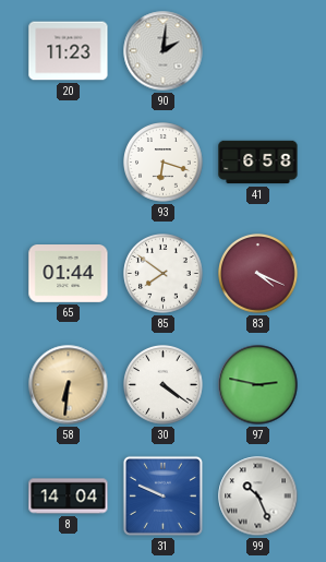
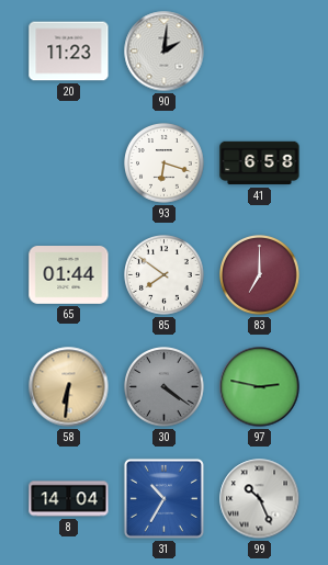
83: 4:19 -> 7:00 (260, 275)
30 dial: white -> grey (165, 387)
31: 9:49 -> 10:35 (163, 498)
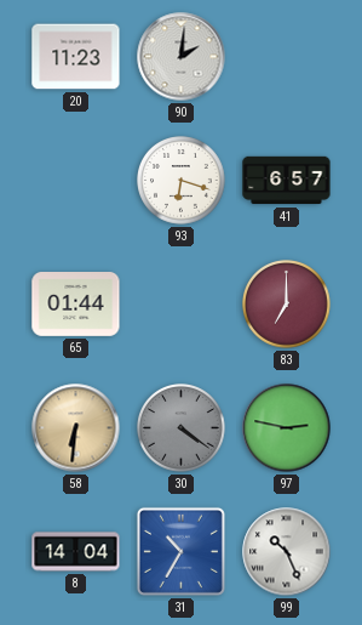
41: 6:58 -> 6:57 (287, 181)
85: 7:51 -> none (165, 275)
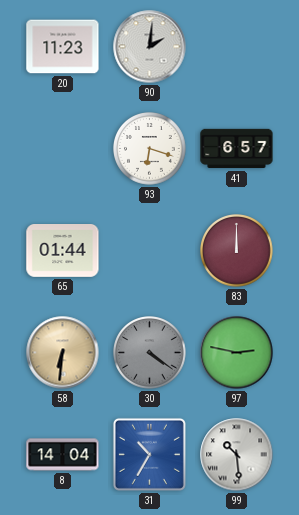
83: 7:00 -> 12:00 (237, 251)
99: 10:26 -> 10:29 (237, 455)
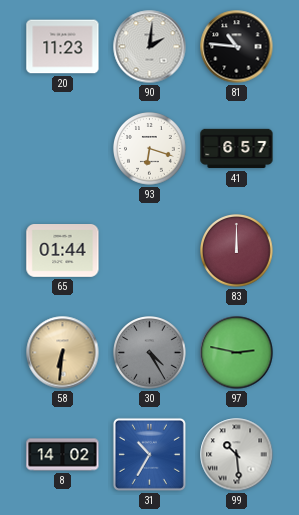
81: none -> 10:46 (237, 47)
30: 4:21 -> 4:25 (150, 353)
8: 14:04 -> 14:02 (63, 455)
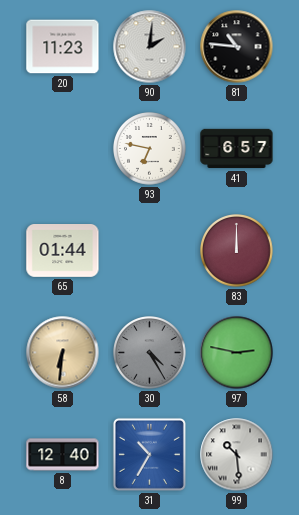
93: 6:18 -> 6:47 (150, 149)
8: 14:02 -> 12:40 (63, 455)
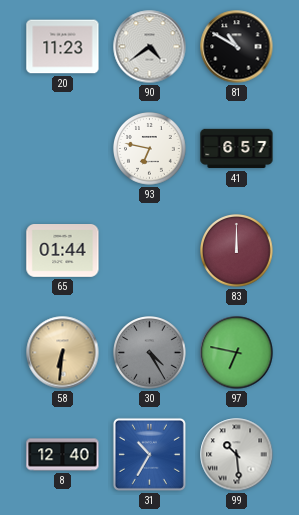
90: 2:01 -> 4:39 (150, 47)
81: 10:46 -> 10:50 (237, 47)
97: 2:47 -> 6:47 (237, 353)
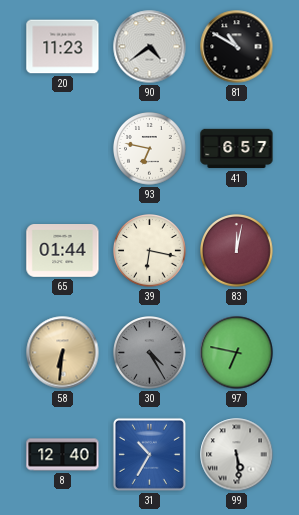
39: none -> 6:17 (150, 251)
83: 12:00 -> 12:02 (237, 251)
99: 10:29 -> 5:29 (237, 455)
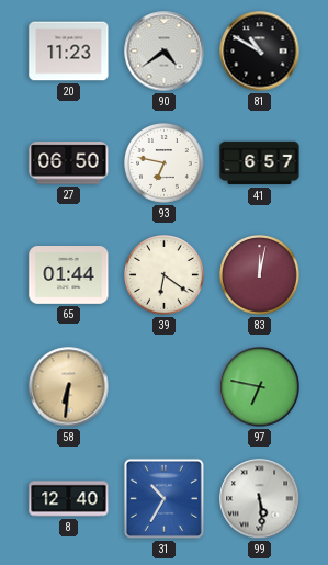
27: none -> 06:50 (69, 163)
39: 6:17 -> 6:21 (165, 275)
30: 4:25 -> none (150, 353)
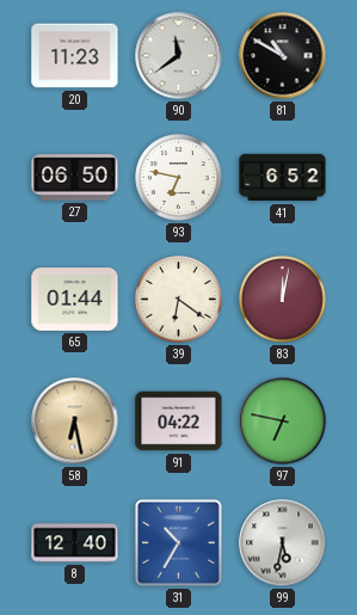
90: 4:39 -> 11:39 (179, 56)
41: 6:57 -> 6:52 (283, 178)
58: 6:31 -> 6:28 (75, 422)
91: none -> 04:22 (179, 422)
99: 5:29 -> 5:32 (283, 543)
